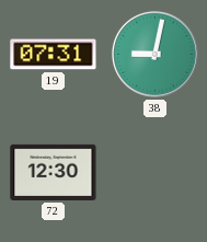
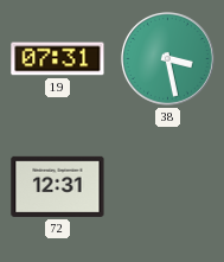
38: 9:02 -> 3:28 (167, 58)
72: 12:30 -> 12:31 (58, 186)
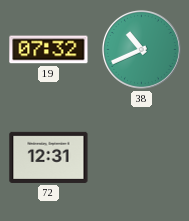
19: 07:31 -> 07:32 (49, 50)
38: 3:28 -> 10:41 (141, 49)
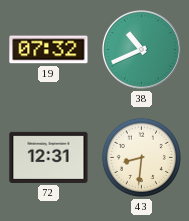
43: none -> 8:31 (141, 157)
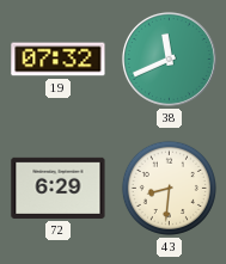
38: 10:41 -> 11:41 (169, 59)
72: 12:31 -> 6:29 (59, 188)
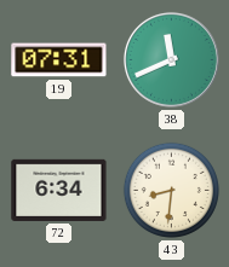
19: 07:32 -> 07:31 (59, 60)
72: 6:29 -> 6:34 (59, 190)
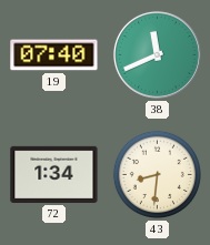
19: 07:31 -> 07:40 (54, 55)
72: 6:34 -> 1:34 (54, 174)
